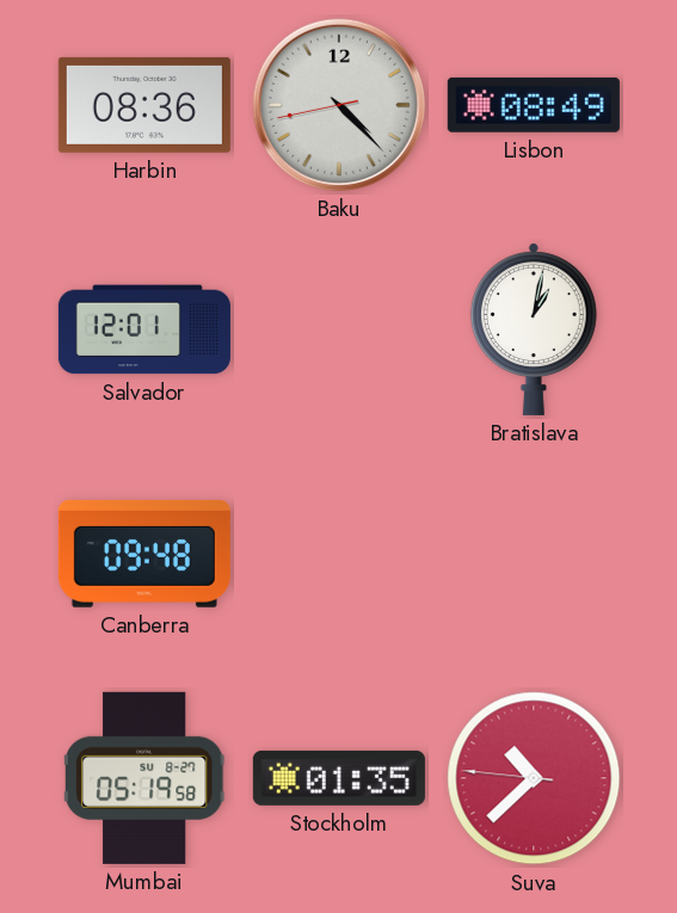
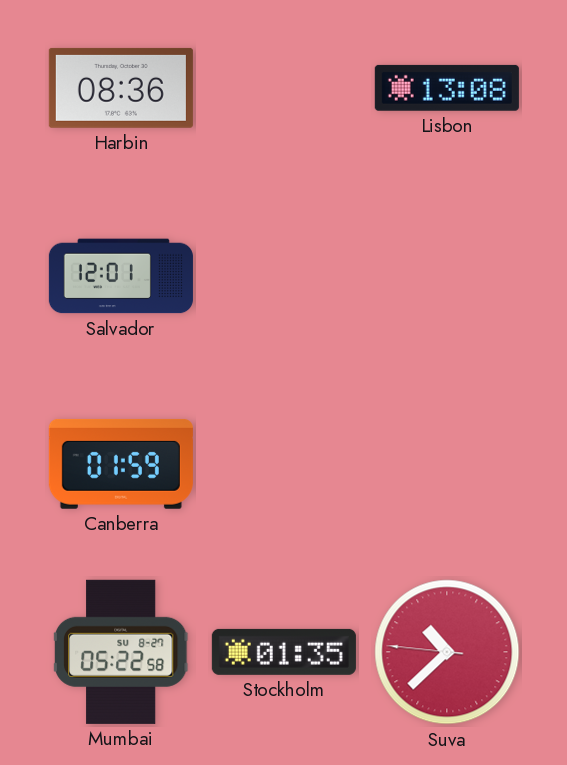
Baku: 4:22 -> none (339, 105)
Lisbon: 08:49 -> 13:08 (447, 88)
Bratislava: 1:02 -> none (534, 329)
Canberra: 09:48 -> 01:59 (121, 464)
Mumbai: 05:19 -> 05:22 (121, 652)
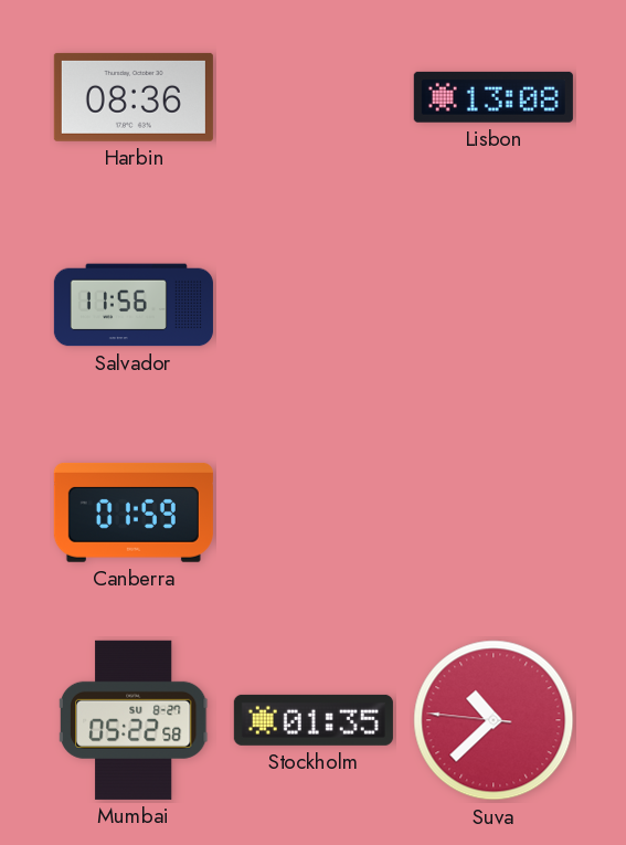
Salvador: 12:01 -> 11:56 (134, 305)
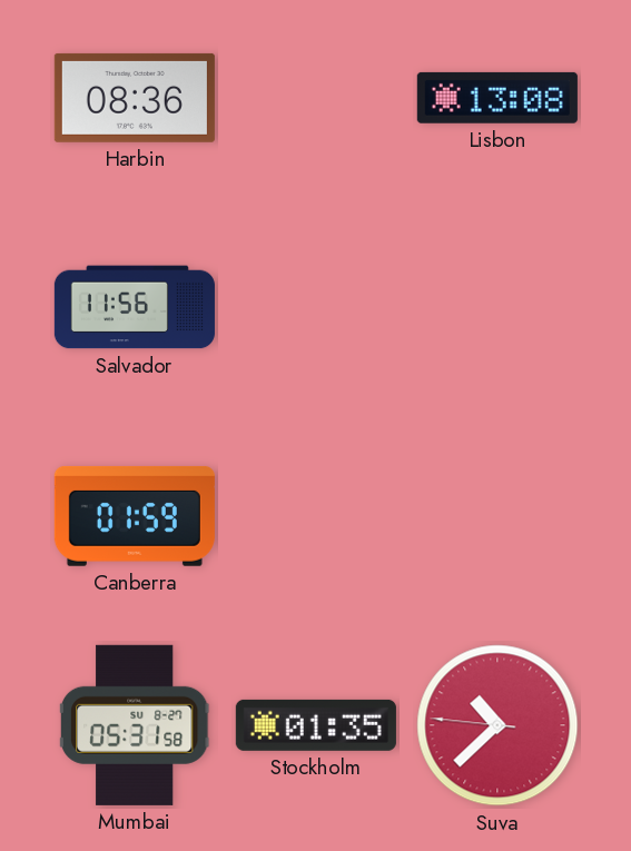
Mumbai: 05:22 -> 05:31 (135, 725)
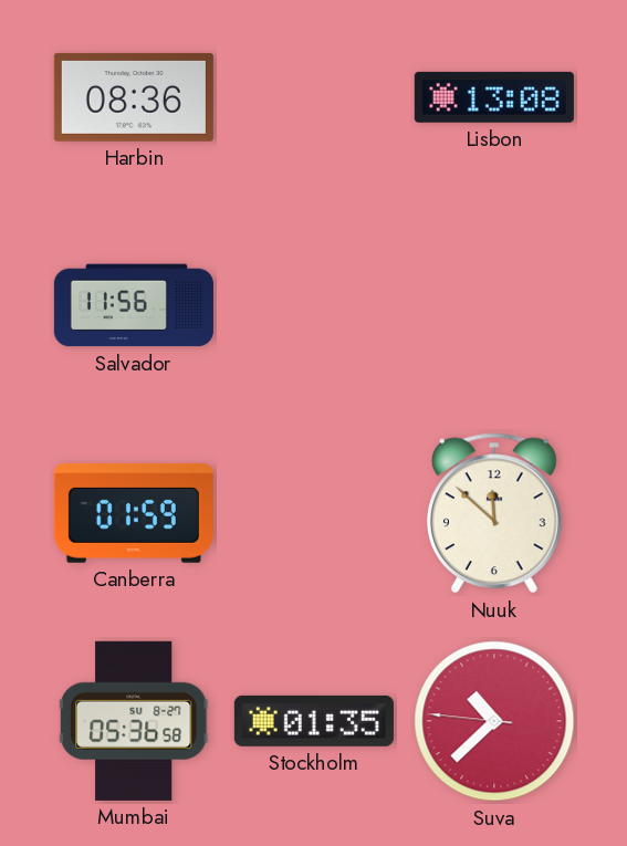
Nuuk: none -> 11:52 (495, 513)
Mumbai: 05:31 -> 05:36 (134, 721)
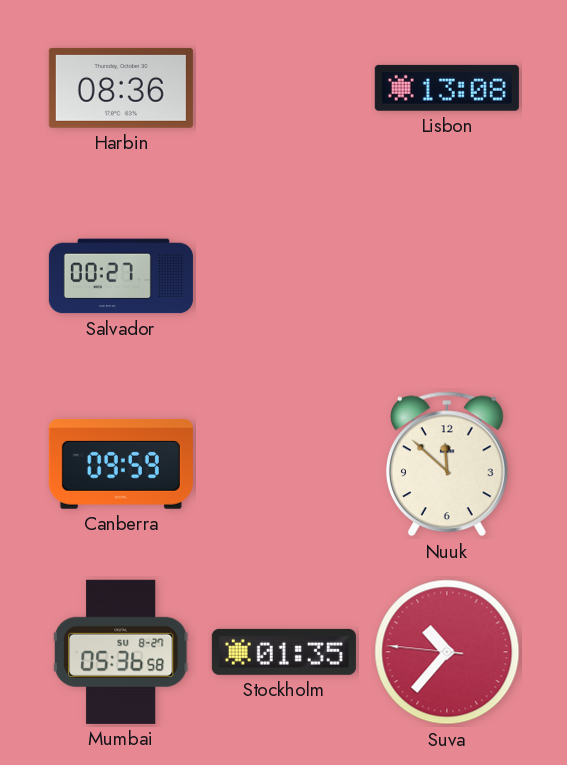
Salvador: 11:56 -> 00:27 (121, 276)
Canberra: 01:59 -> 09:59 (121, 464)
Suva: 10:37 -> 10:36 (447, 652)
